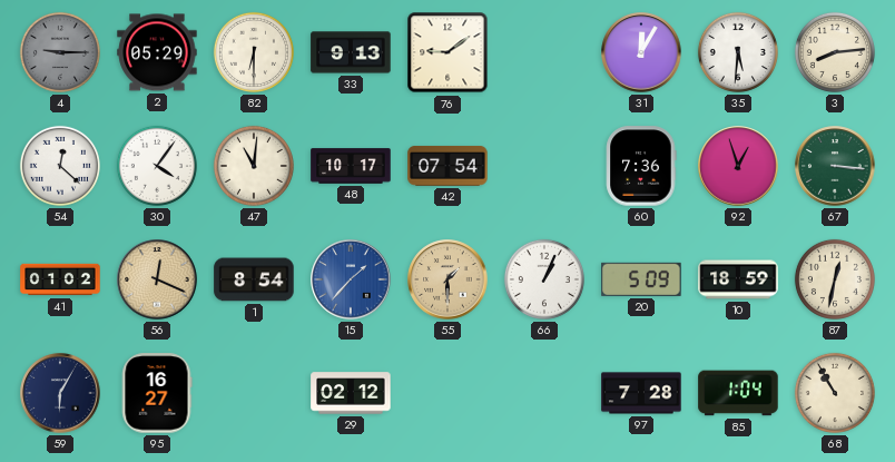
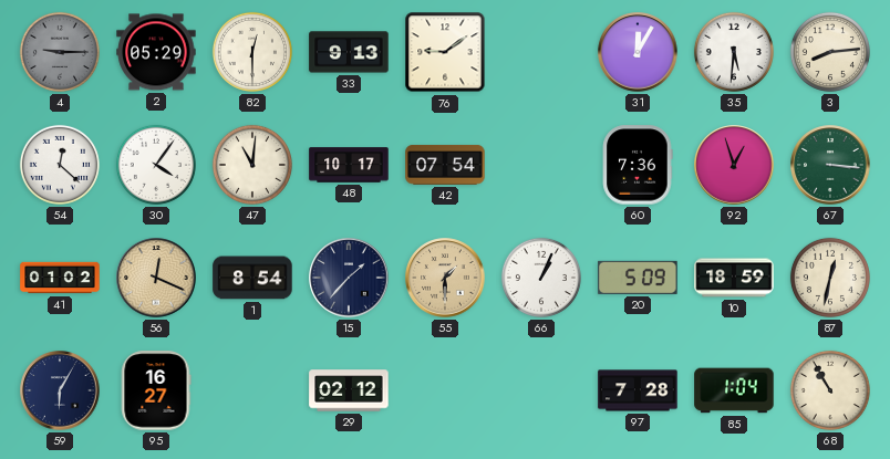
82: 6:30 -> 12:30 (252, 52)
15 dial: blue -> navy (349, 278)
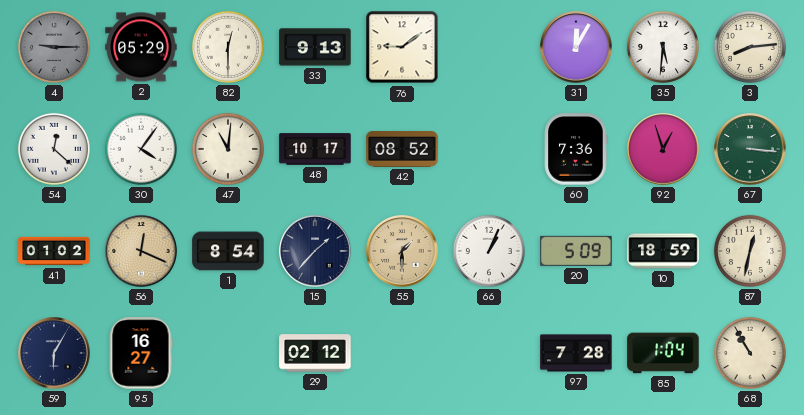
42: 07:54 -> 08:52 (402, 149)
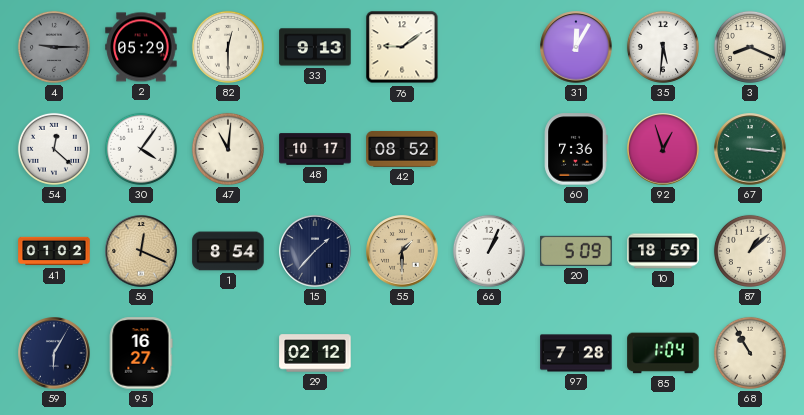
3: 8:14 -> 8:19 (750, 47)
87: 12:32 -> 1:08 (750, 251)
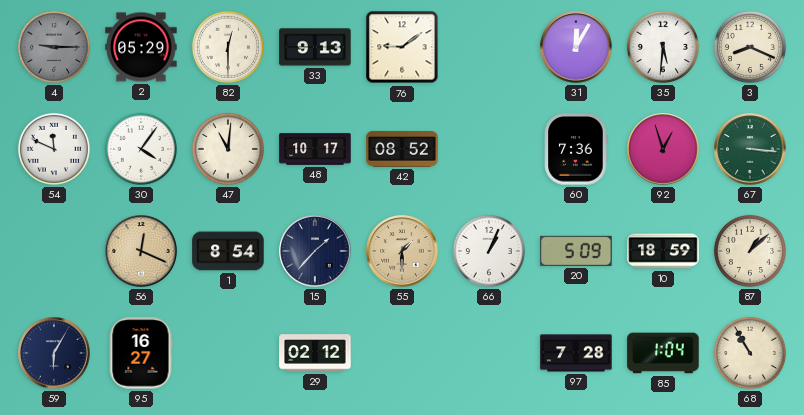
54: 12:22 -> 11:49 (54, 149)
41: 01:02 -> none (54, 251)
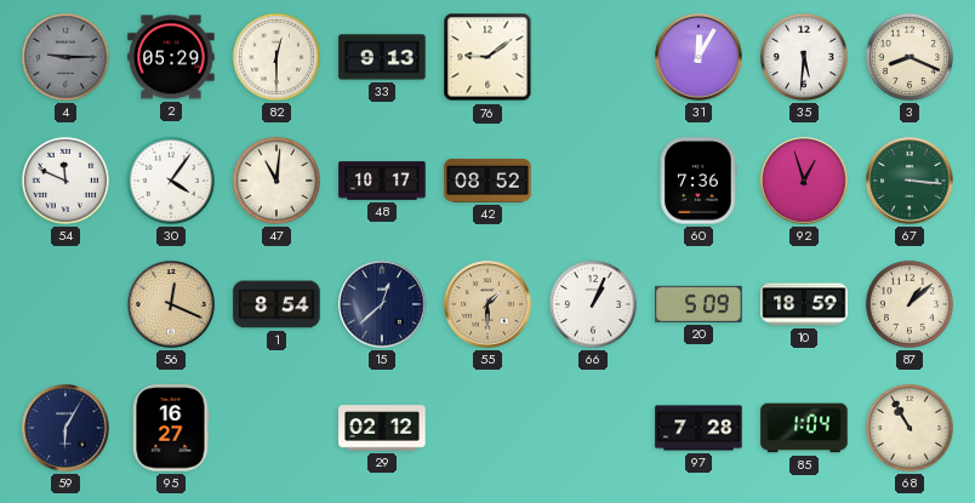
15: 1:37 -> 12:38 (382, 304)
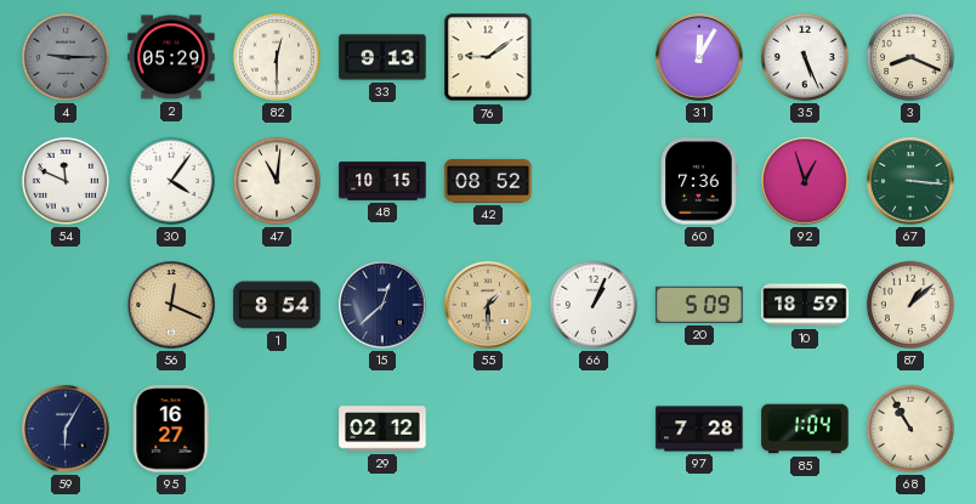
35: 5:31 -> 5:26 (805, 57)
48: 10:17 -> 10:15 (382, 181)
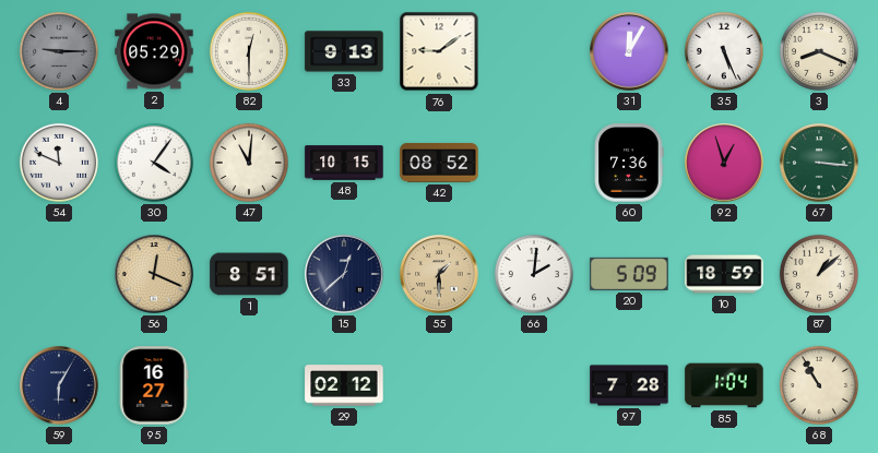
1: 8:54 -> 8:51 (249, 274)
66: 1:04 -> 2:01 (534, 274)
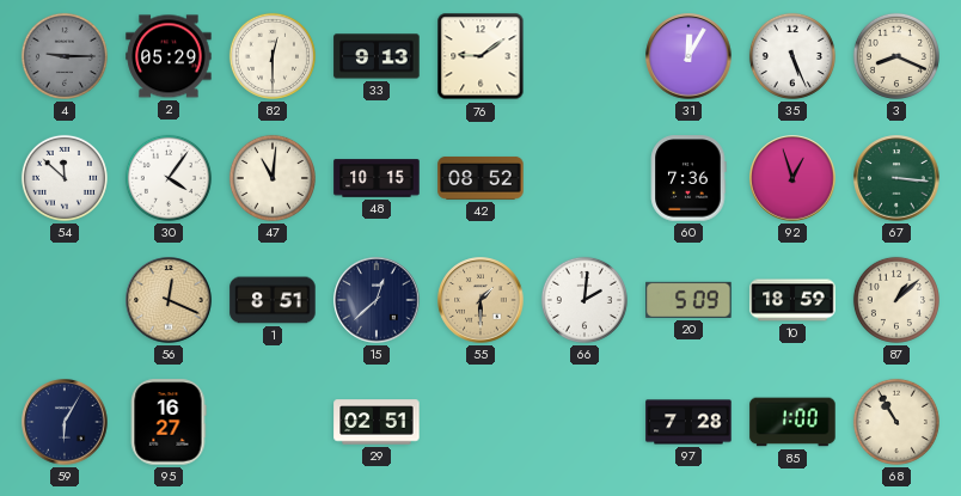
54: 11:49 -> 11:52 (65, 178)
29: 02:12 -> 02:51 (377, 422)
85: 1:04 -> 1:00 (792, 422)
